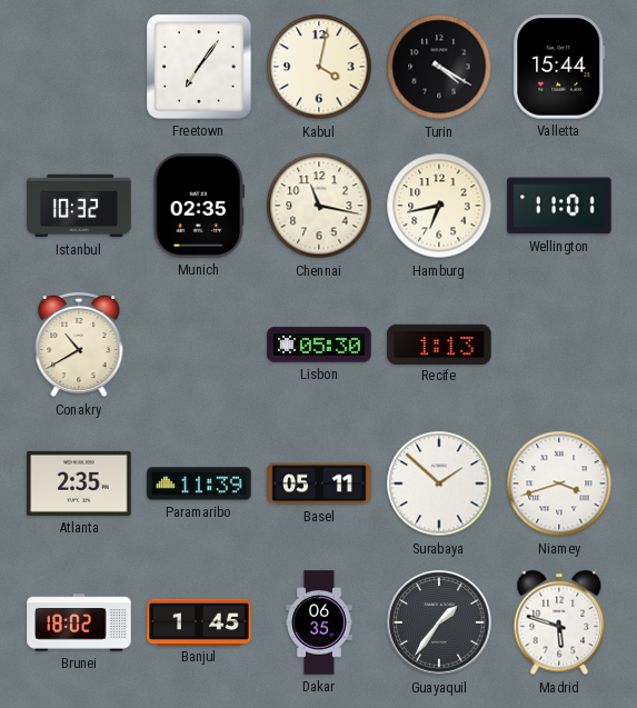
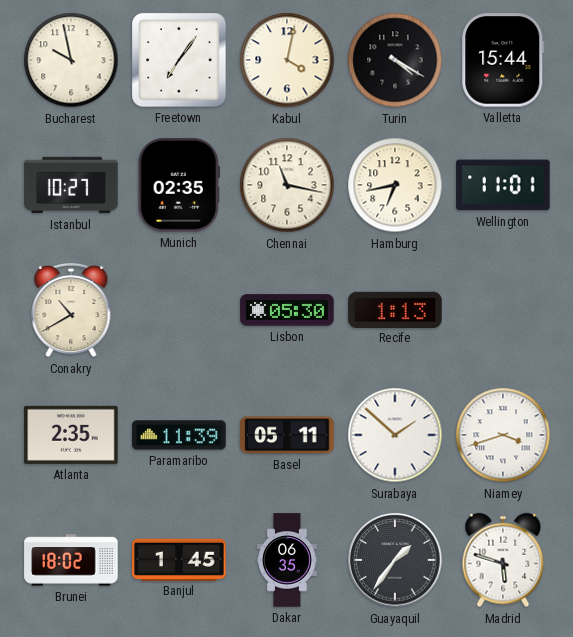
Bucharest: none -> 9:58 (71, 60)
Istanbul: 10:32 -> 10:27 (71, 185)
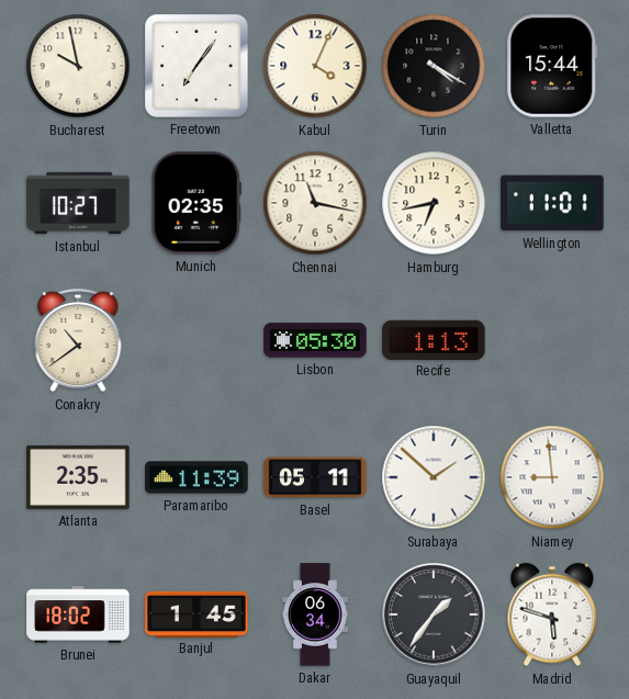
Kabul: 4:02 -> 4:04 (315, 66)
Conakry: 10:40 -> 10:39 (78, 340)
Niamey: 3:42 -> 8:59 (552, 477)
Dakar: 06:35 -> 06:34 (316, 615)
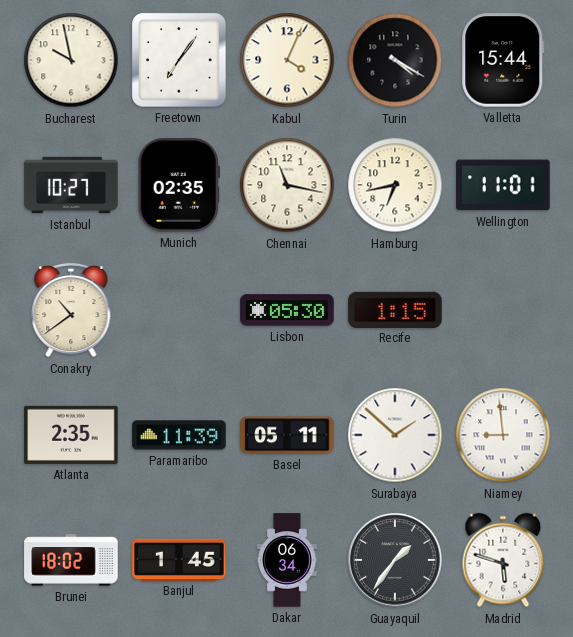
Recife: 1:13 -> 1:15 (395, 309)
